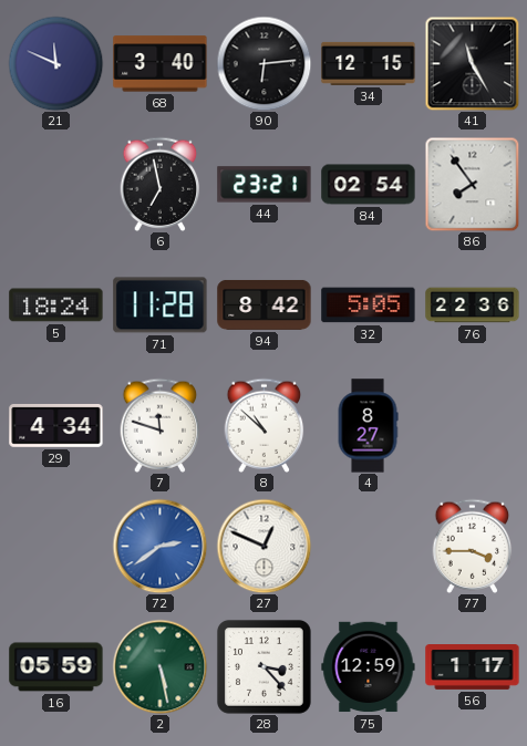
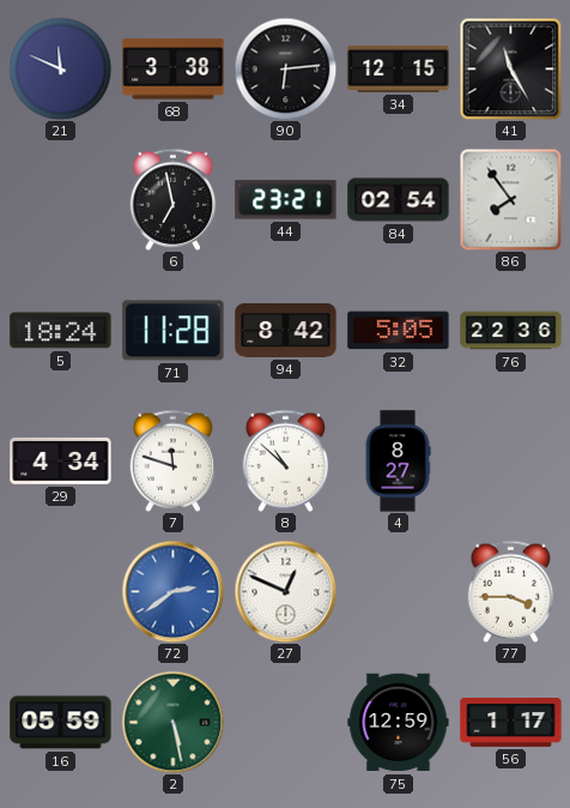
68: 3:40 -> 3:38 (174, 70)
28: 3:23 -> none (263, 666)
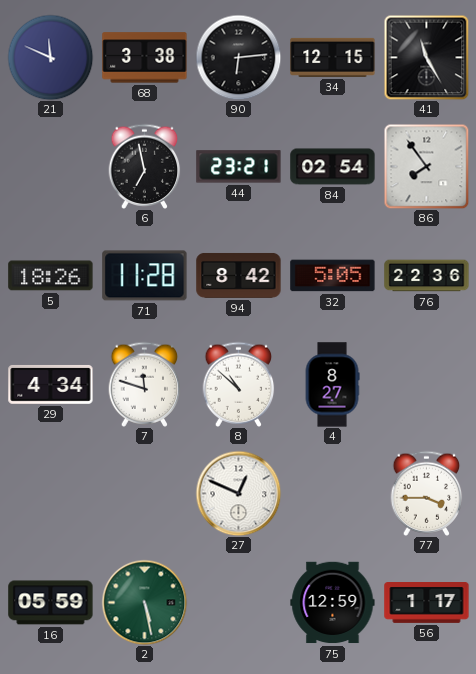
5: 18:24 -> 18:26 (51, 276)
72: 2:39 -> none (172, 591)
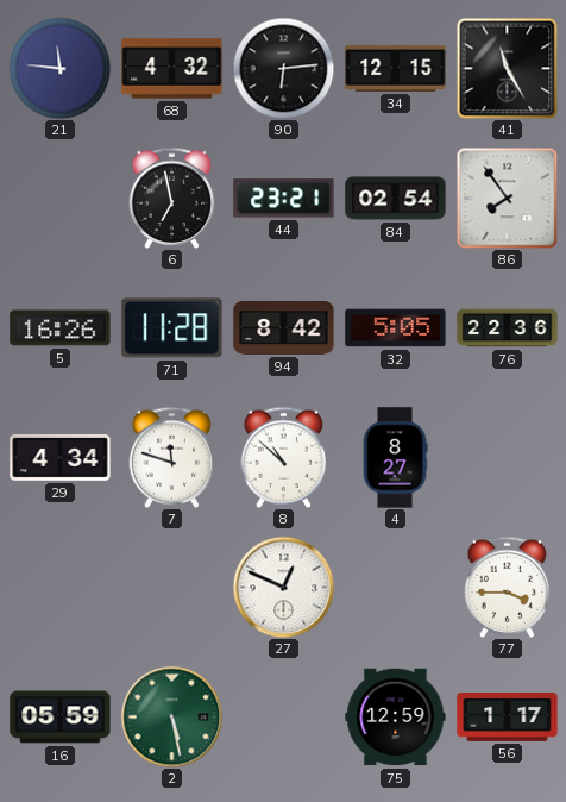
21: 11:49 -> 11:46 (59, 68)
68: 3:38 -> 4:32 (172, 69)
5: 18:26 -> 16:26 (61, 328)
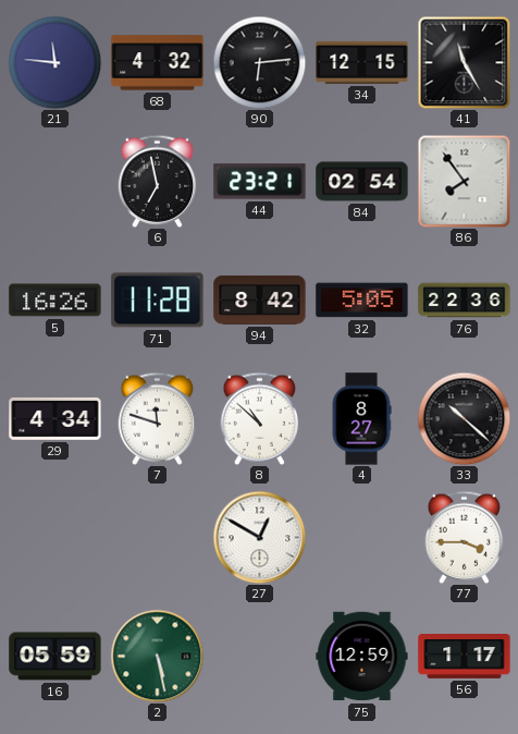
33: none -> 10:22 (464, 418)
27: 12:49 -> 12:50 (259, 537)
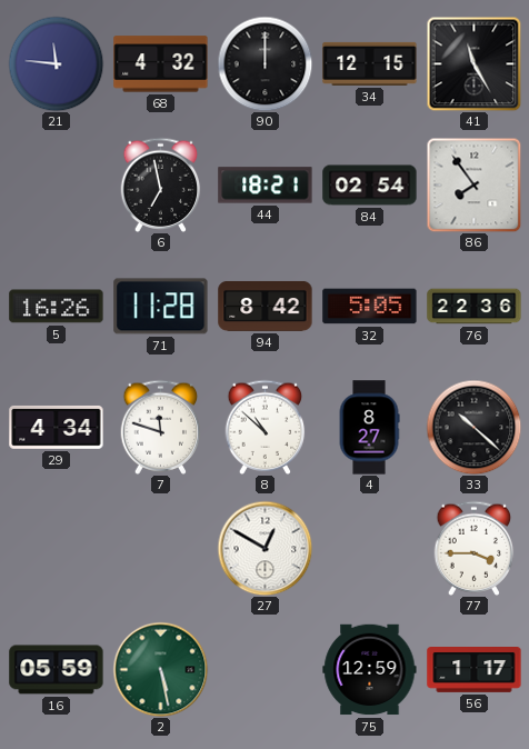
90: 6:14 -> 12:00 (264, 63)
44: 23:21 -> 18:21 (266, 186)
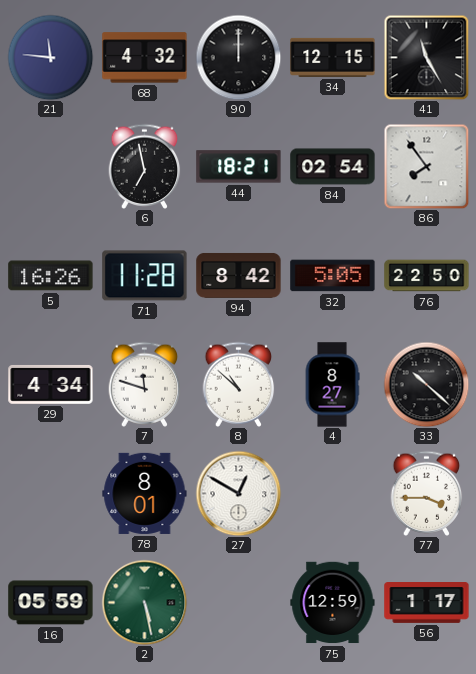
76: 22:36 -> 22:50 (427, 276)
78: none -> 8:01 (145, 493)
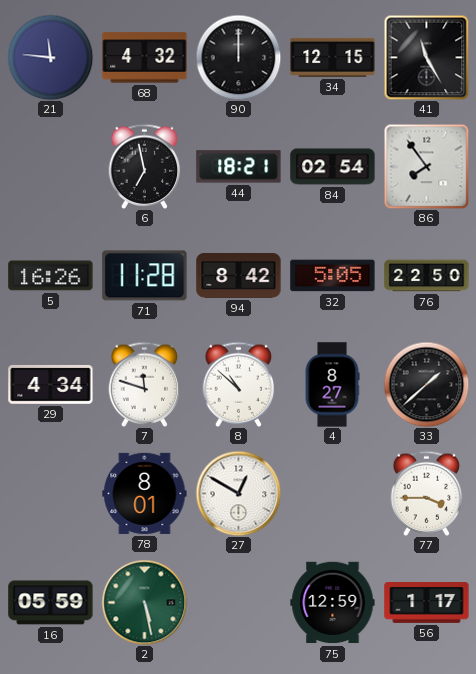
33: 10:22 -> 1:38 (426, 384)
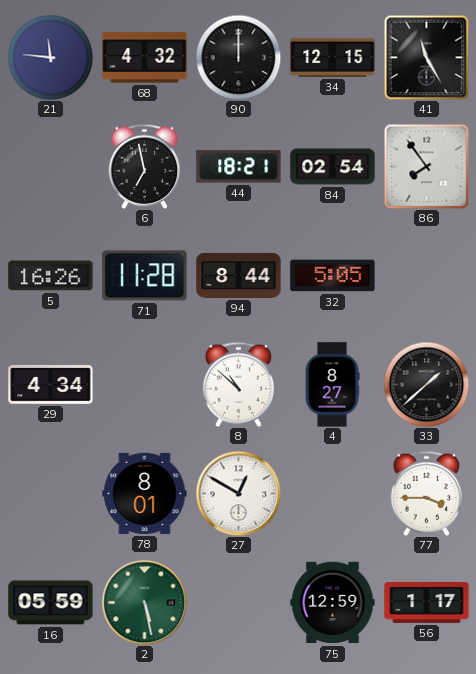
94: 8:42 -> 8:44 (239, 275)
76: 22:50 -> none (427, 276)
7: 11:48 -> none (145, 384)
